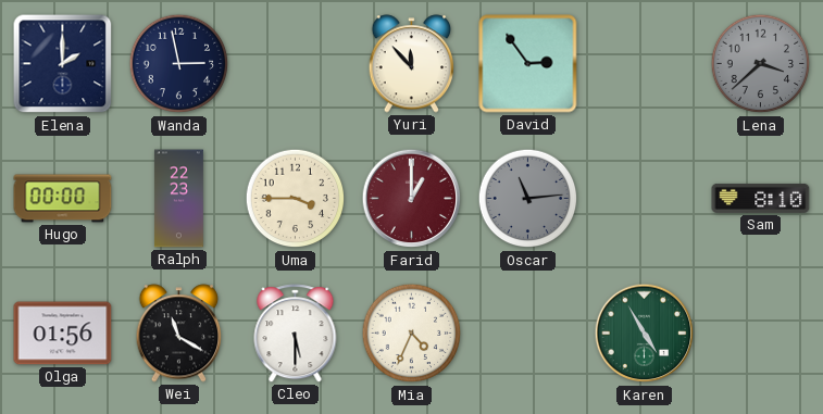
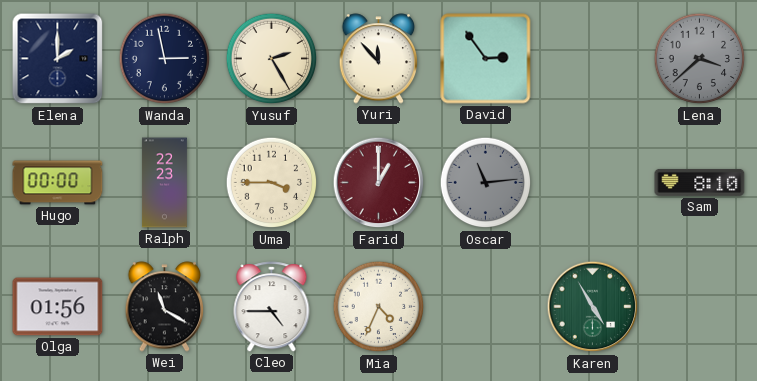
Yusuf: none -> 2:25 (272, 59)
Cleo: 5:30 -> 4:45 (272, 307)
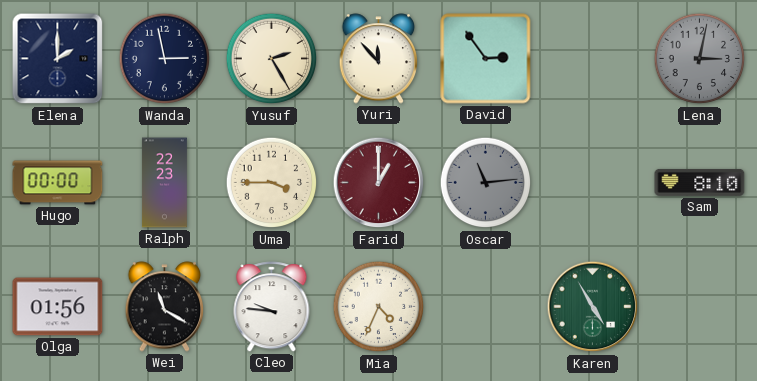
Lena: 3:38 -> 3:02 (700, 59)
Cleo: 4:45 -> 9:46 (272, 307)
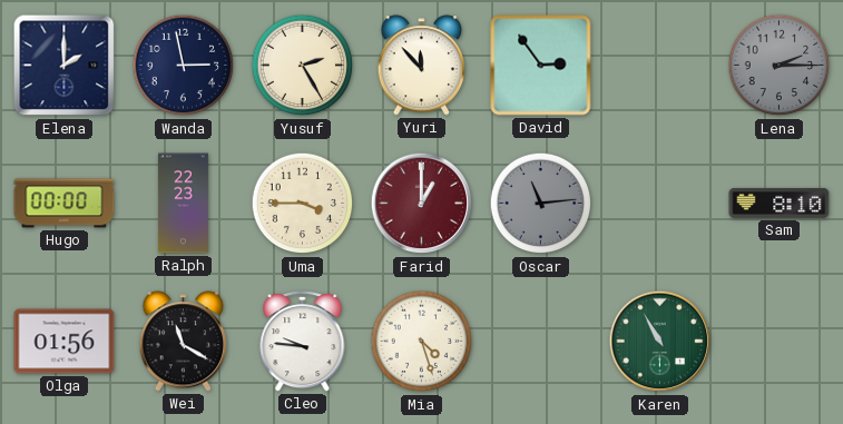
Lena: 3:02 -> 2:15 (780, 66)
Mia: 4:34 -> 4:27 (422, 342)
Karen: 4:55 -> 10:55 (660, 342)
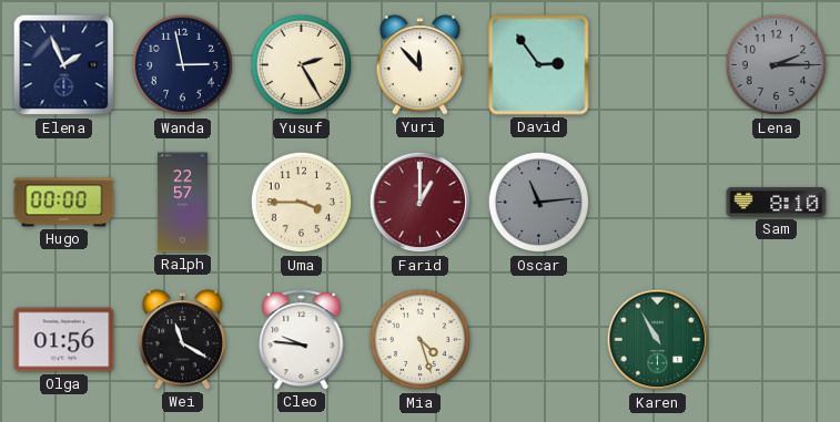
Elena: 2:00 -> 1:56 (64, 65)
Ralph: 22:23 -> 22:57 (182, 203)
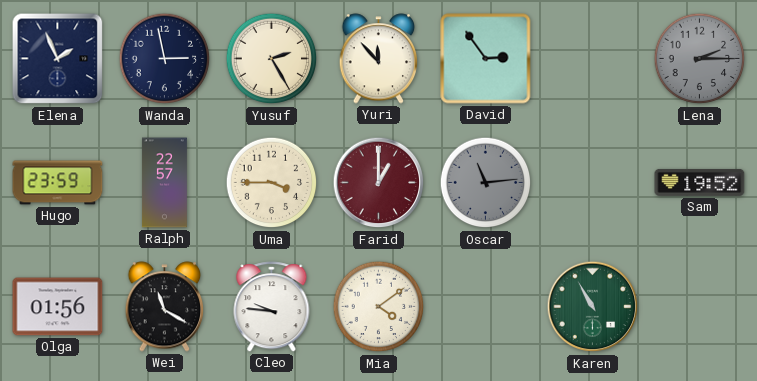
Hugo: 00:00 -> 23:59 (58, 183)
Sam: 8:10 -> 19:52 (700, 182)
Mia: 4:27 -> 4:09 (379, 307)
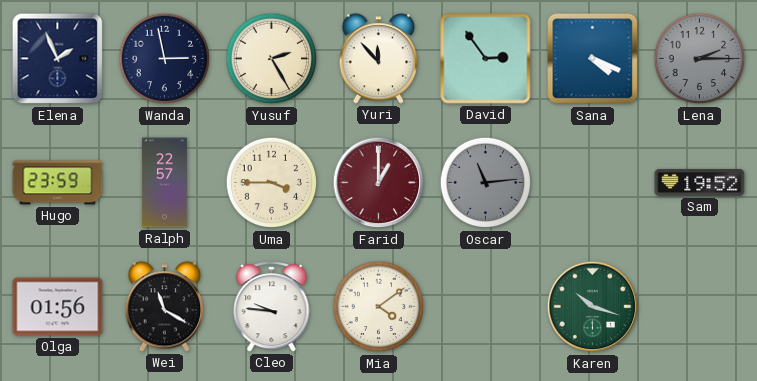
Sana: none -> 4:19 (593, 59)
Karen: 10:55 -> 10:18 (593, 307)
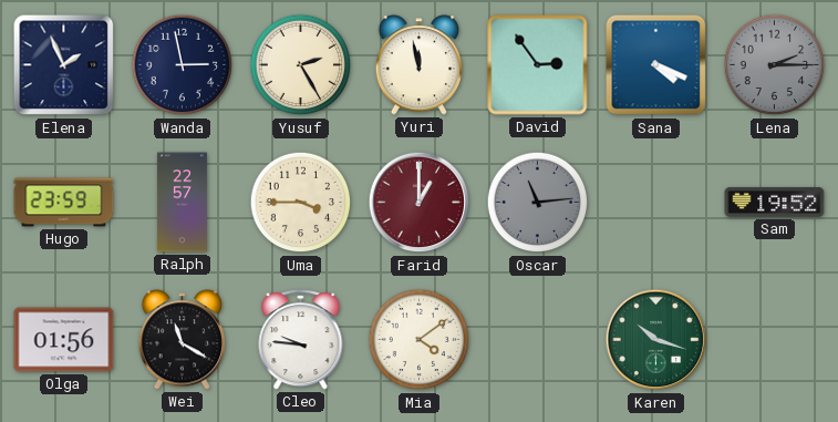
Yuri: 11:53 -> 11:58 (420, 65)
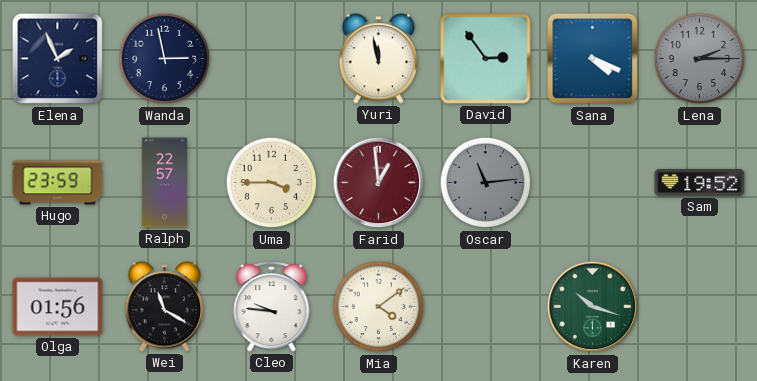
Yusuf: 2:25 -> none (301, 65)
Farid: 1:00 -> 12:59 (379, 183)
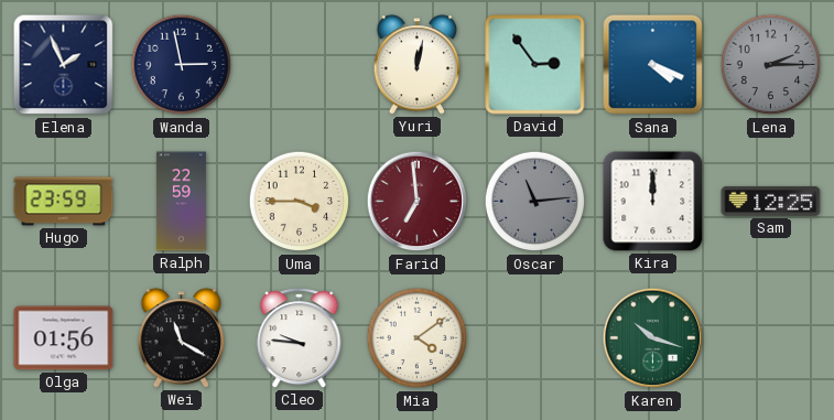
Yuri: 11:58 -> 12:02 (418, 65)
Ralph: 22:57 -> 22:59 (181, 202)
Farid: 12:59 -> 6:59 (418, 202)
Kira: none -> 12:00 (653, 202)
Sam: 19:52 -> 12:25 (771, 201)
